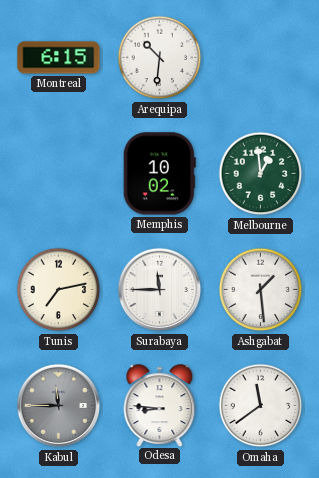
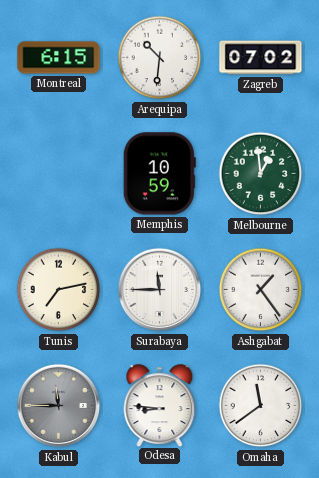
Zagreb: none -> 07:02 (261, 58)
Memphis: 10:02 -> 10:59 (159, 174)
Ashgabat: 1:29 -> 1:24 (261, 290)
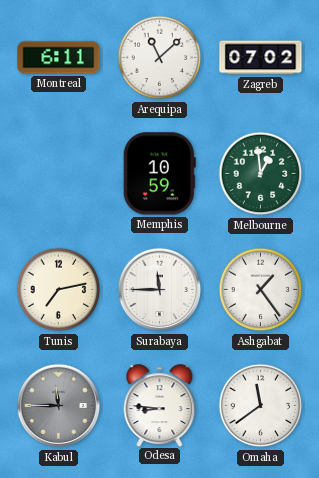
Montreal: 6:15 -> 6:11 (59, 58)
Arequipa: 10:31 -> 11:08 (160, 58)
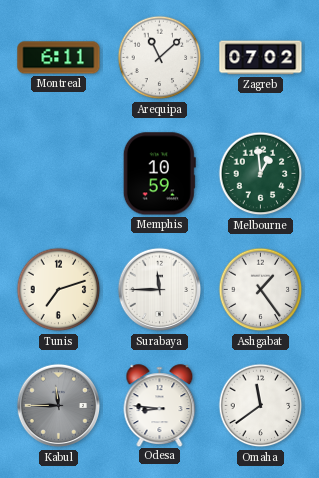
Tunis: 7:13 -> 7:12 (59, 290)
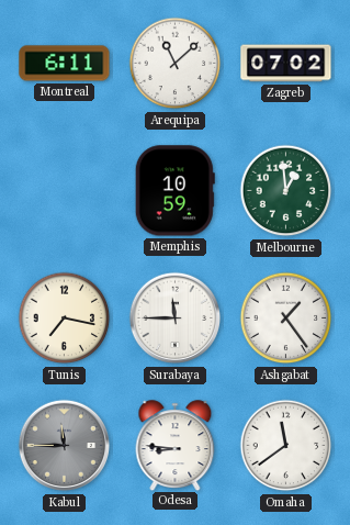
Tunis: 7:12 -> 7:17 (65, 319)
